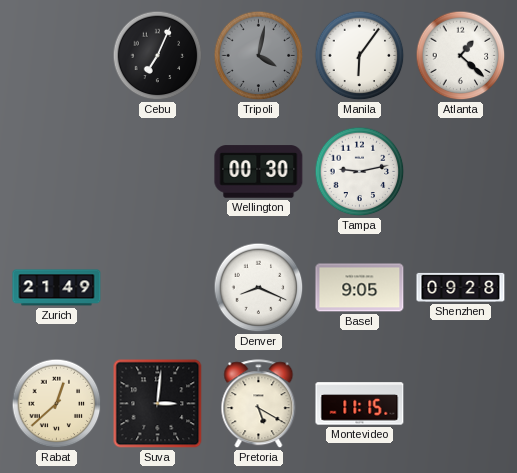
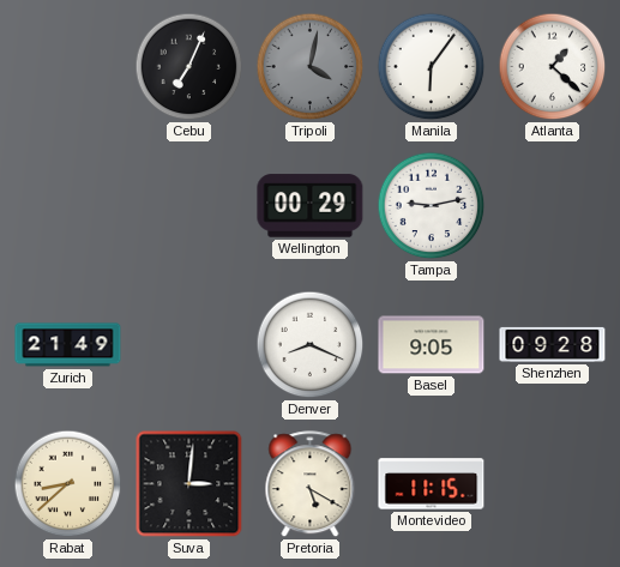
Wellington: 00:30 -> 00:29 (311, 206)
Rabat: 12:38 -> 8:38 (68, 484)
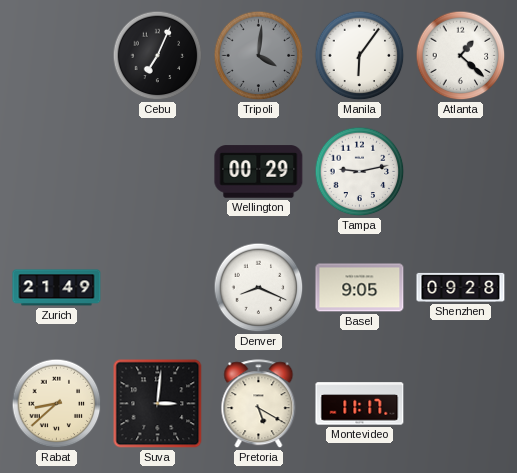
Tripoli: 4:02 -> 4:01 (259, 56)
Montevideo: 11:15 -> 11:17 (360, 404)
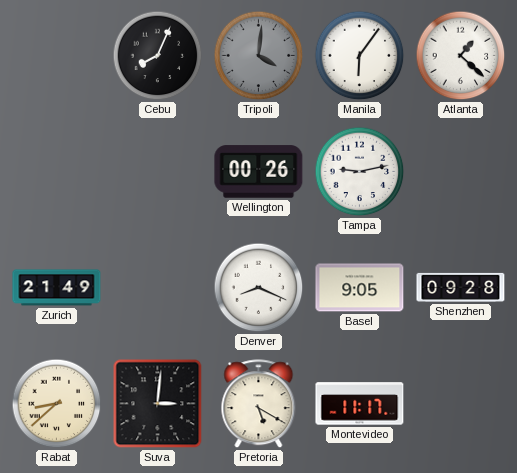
Cebu: 7:04 -> 8:04 (158, 56)
Wellington: 00:29 -> 00:26 (259, 172)
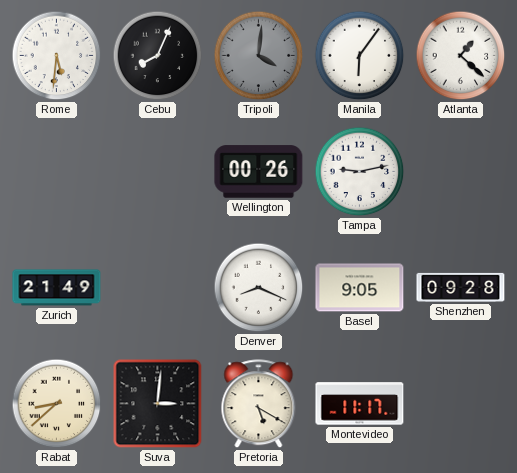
Rome: none -> 5:31 (57, 56)
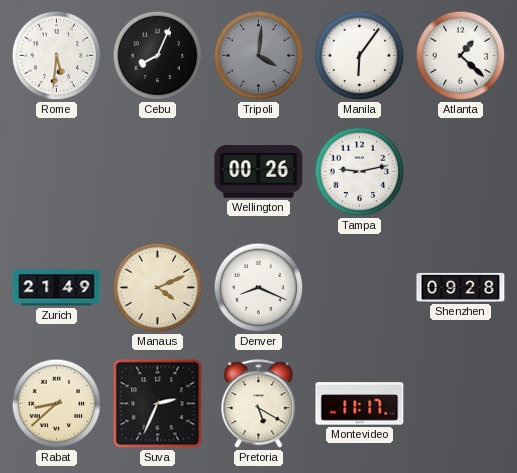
Manaus: none -> 4:11 (158, 288)
Basel: 9:05 -> none (360, 288)
Suva: 3:01 -> 2:34 (158, 404)
